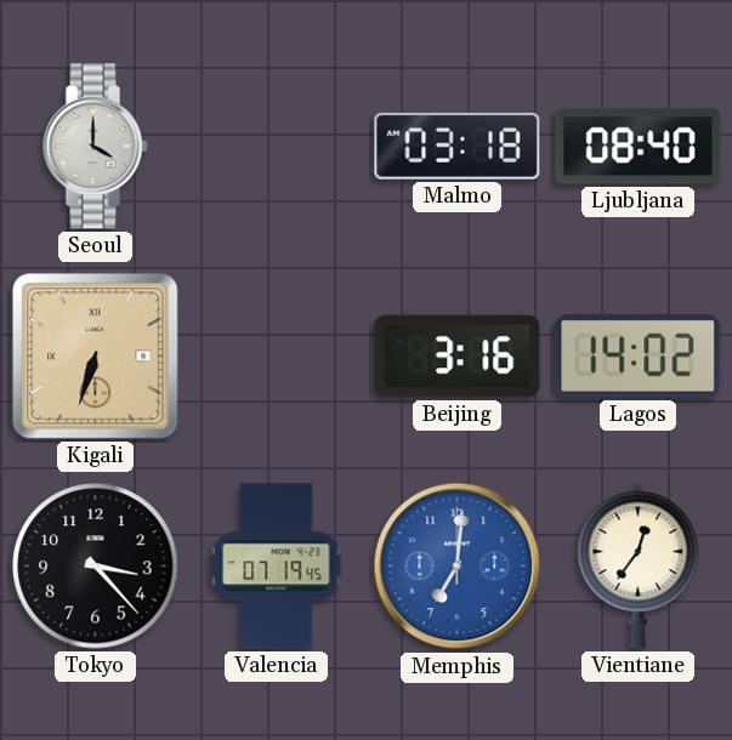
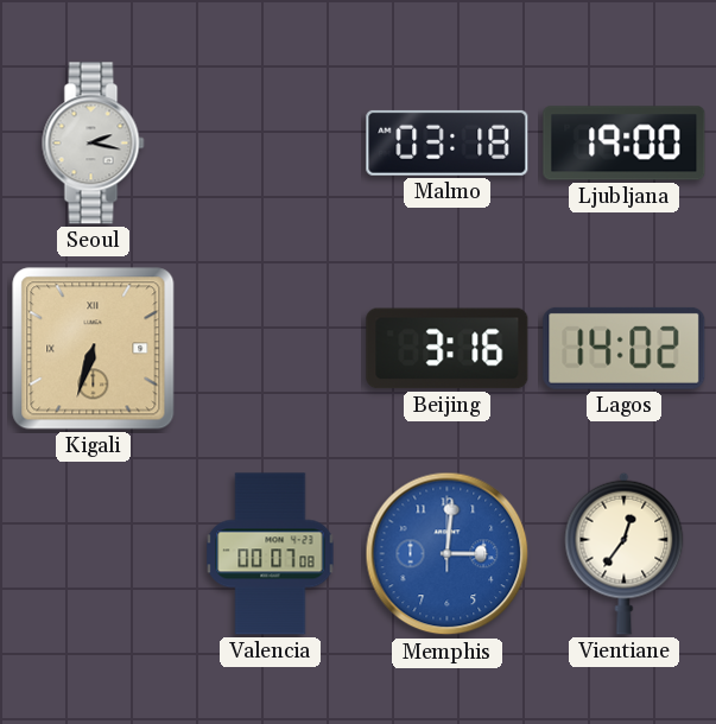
Seoul: 4:00 -> 2:17 (94, 144)
Ljubljana: 08:40 -> 19:00 (625, 144)
Tokyo: 3:23 -> none (96, 567)
Valencia: 07:19 -> 00:07 (271, 554)
Memphis: 7:01 -> 3:01 (448, 554)
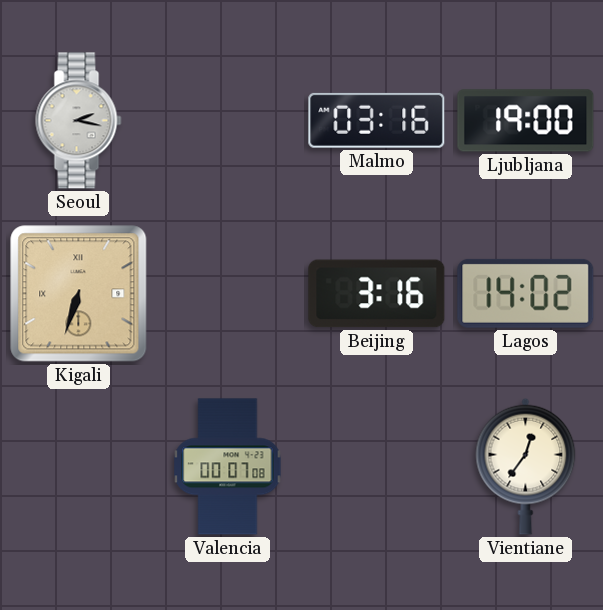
Malmo: 03:18 -> 03:16 (377, 120)
Memphis: 3:01 -> none (448, 554)
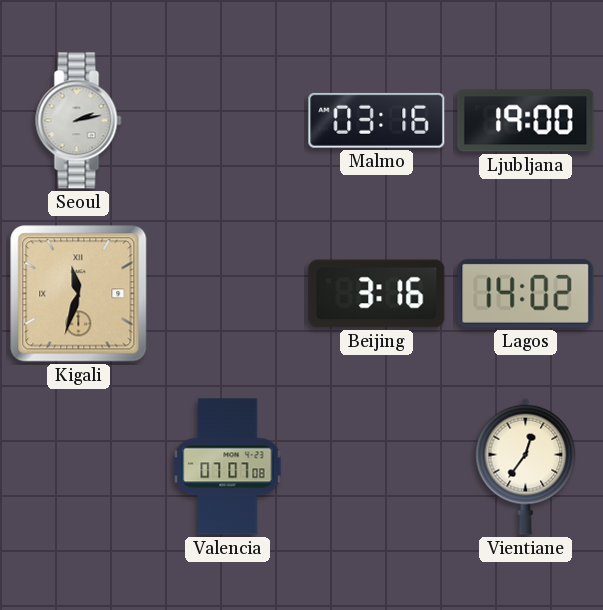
Seoul: 2:17 -> 2:13 (79, 121)
Kigali: 6:33 -> 11:33 (79, 294)
Valencia: 00:07 -> 07:07 (228, 467)
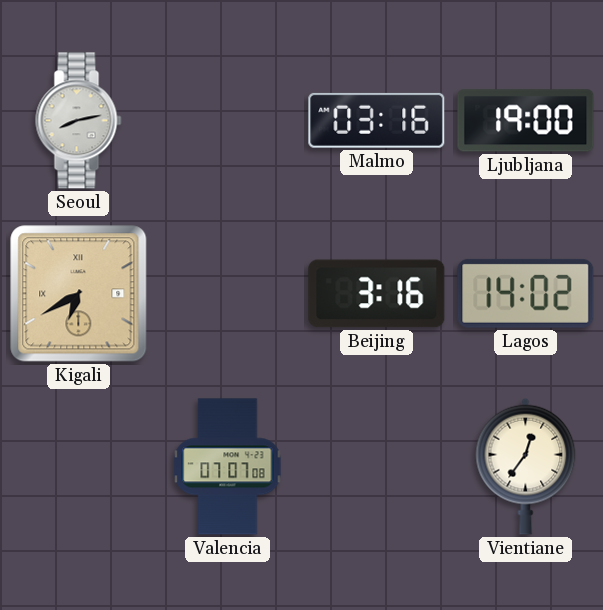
Seoul: 2:13 -> 8:13 (79, 121)
Kigali: 11:33 -> 6:40 (79, 294)
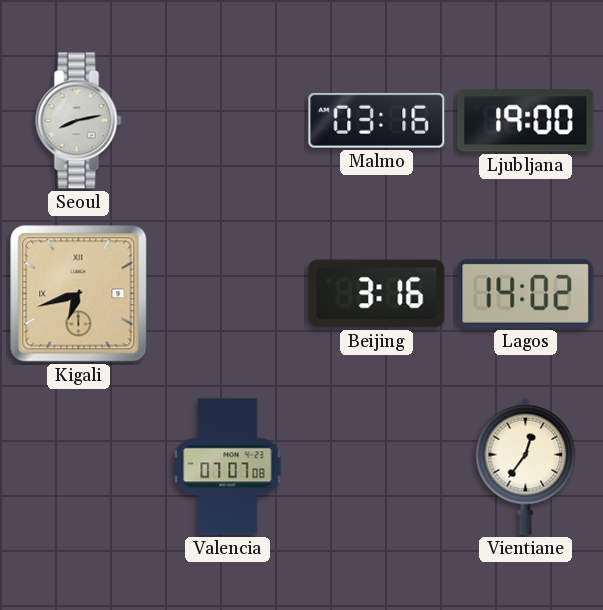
Kigali: 6:40 -> 6:42 (79, 294)
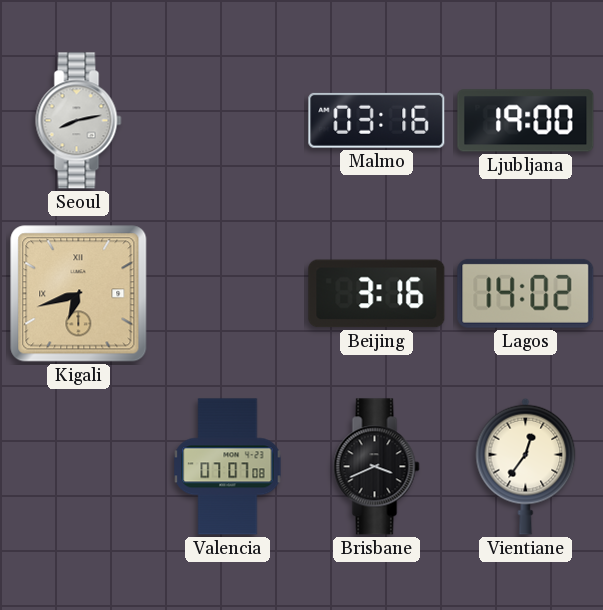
Brisbane: none -> 3:41 (377, 467)
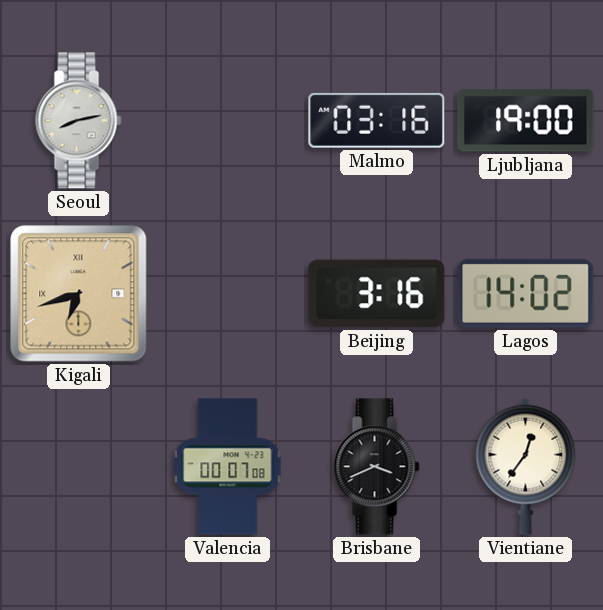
Valencia: 07:07 -> 00:07 (228, 467)
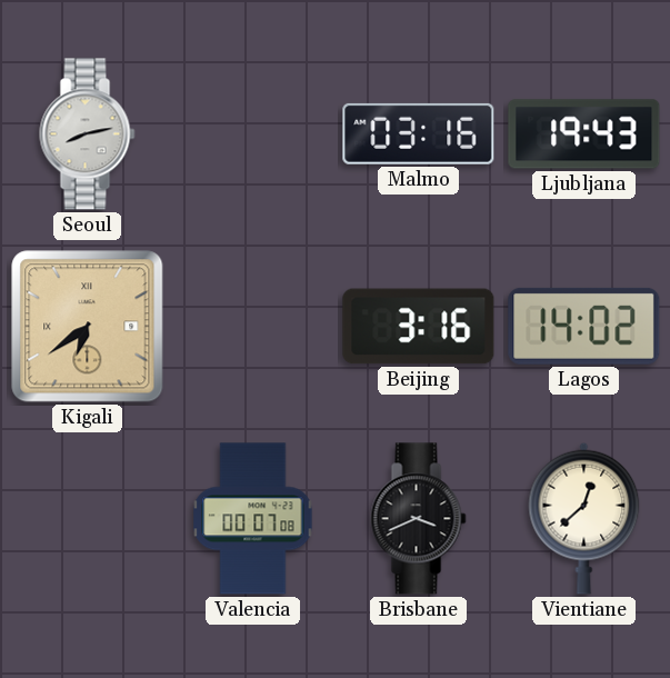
Ljubljana: 19:00 -> 19:43 (584, 134)
Kigali: 6:42 -> 6:39 (88, 327)
Vientiane: 12:36 -> 12:38 (584, 518)
